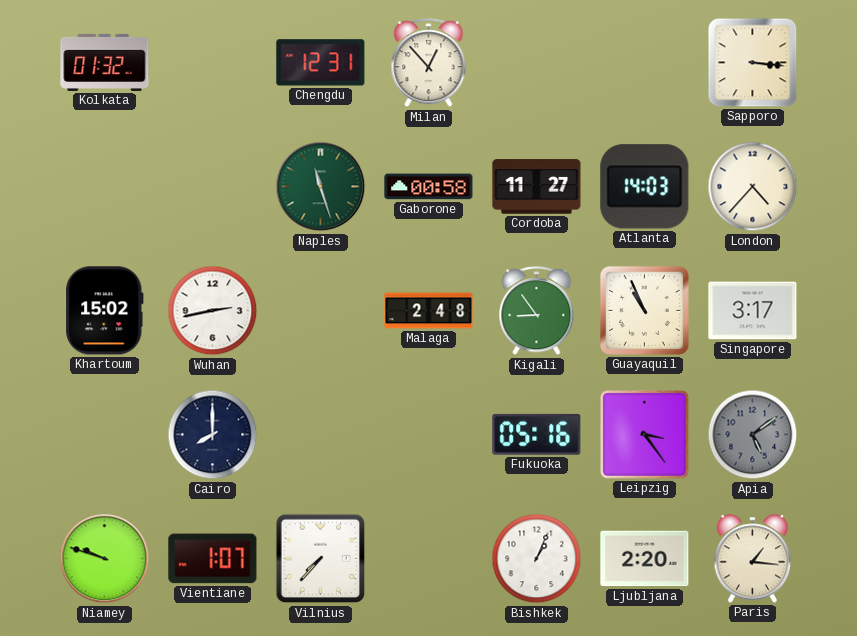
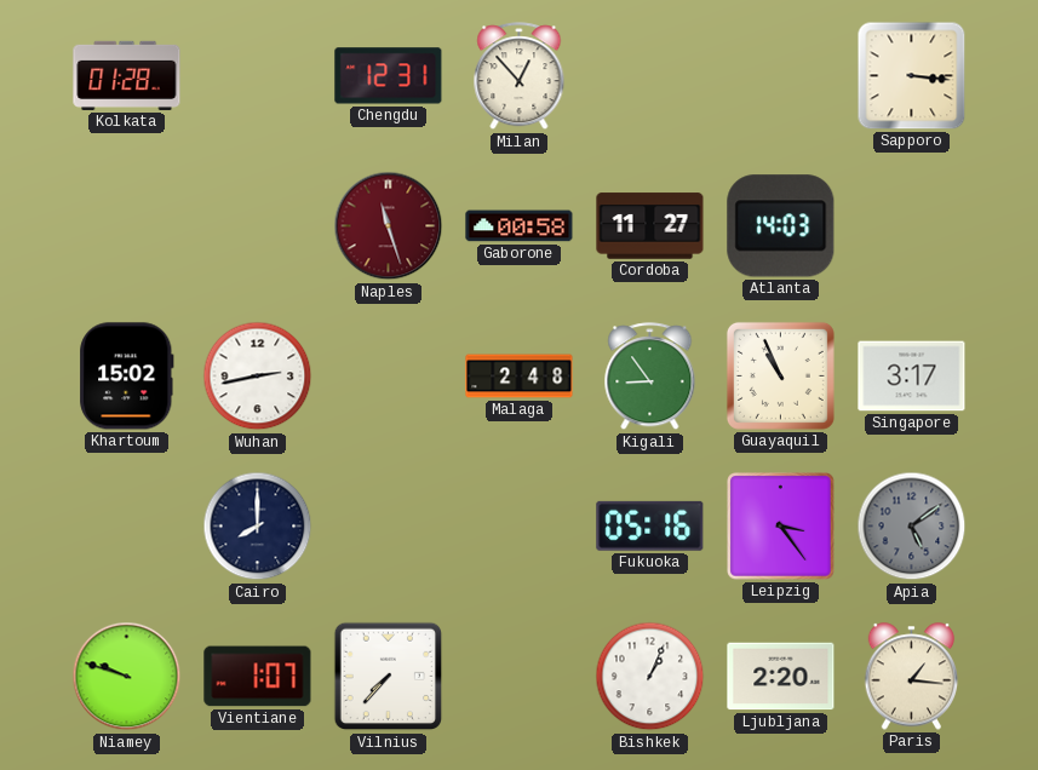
Kolkata: 01:32 -> 01:28 (127, 75)
Naples dial: green -> burgundy (389, 226)
London: 4:37 -> none (753, 187)
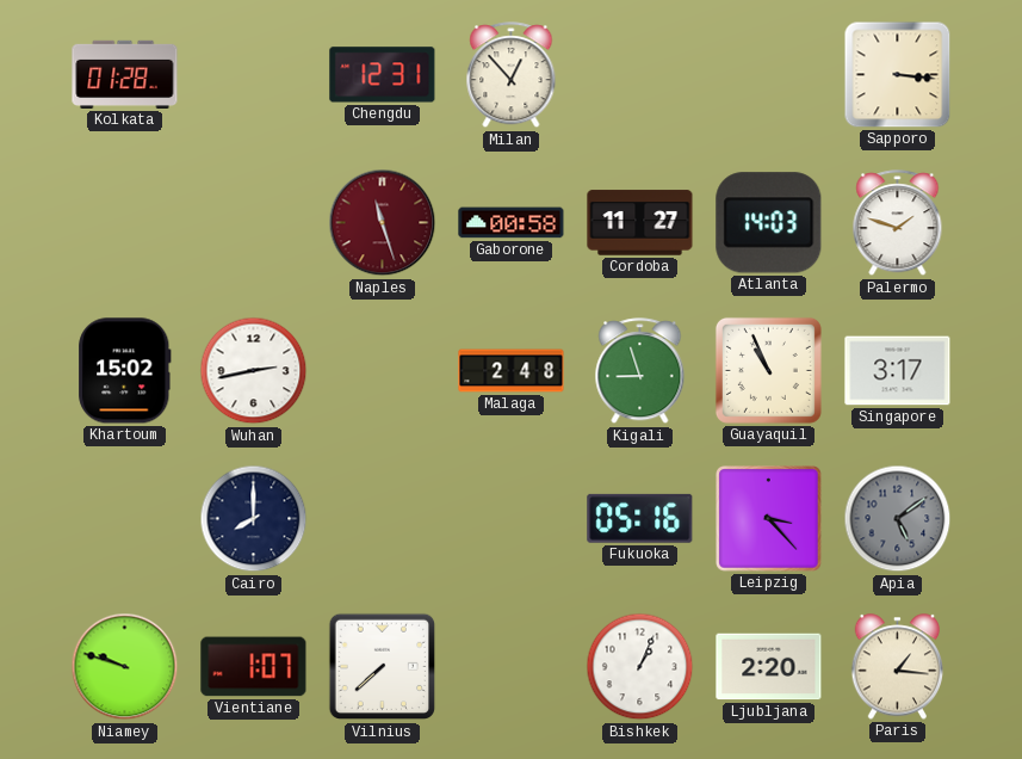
Palermo: none -> 1:48 (898, 223)
Kigali: 8:54 -> 8:57 (640, 371)
Leipzig: 3:24 -> 3:23 (769, 519)
Vilnius: 7:37 -> 7:38 (383, 667)
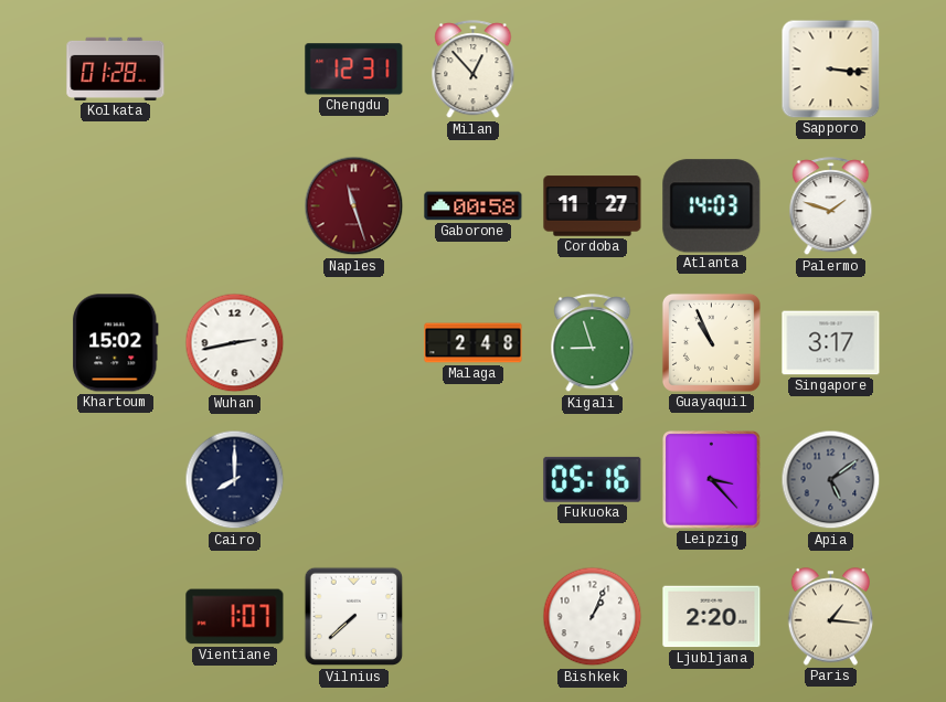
Niamey: 9:48 -> none (125, 667)
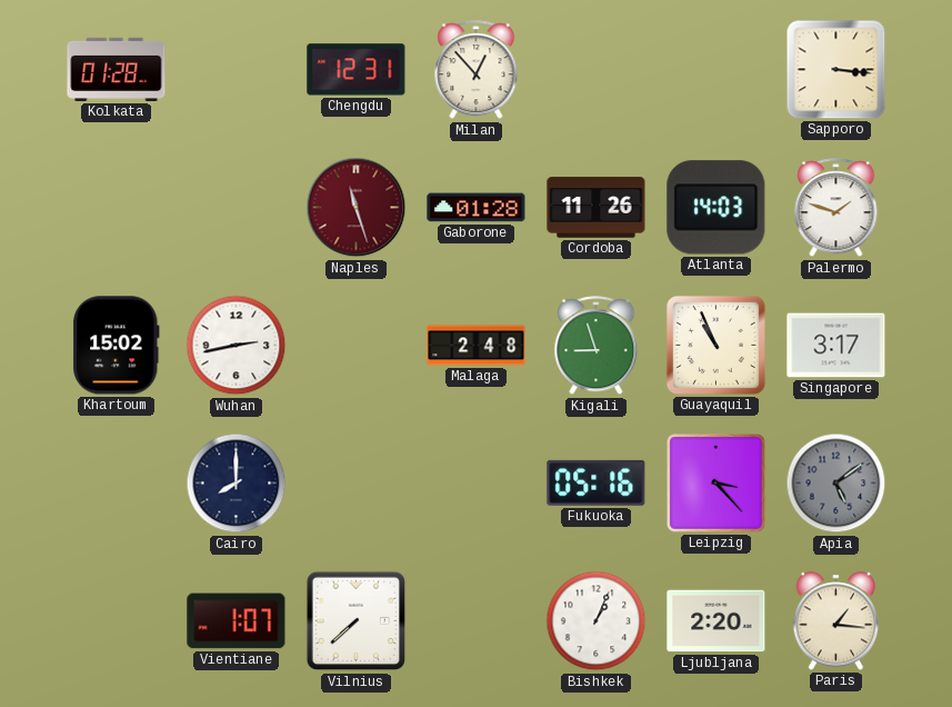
Gaborone: 00:58 -> 01:28 (477, 208)
Cordoba: 11:27 -> 11:26 (597, 208)
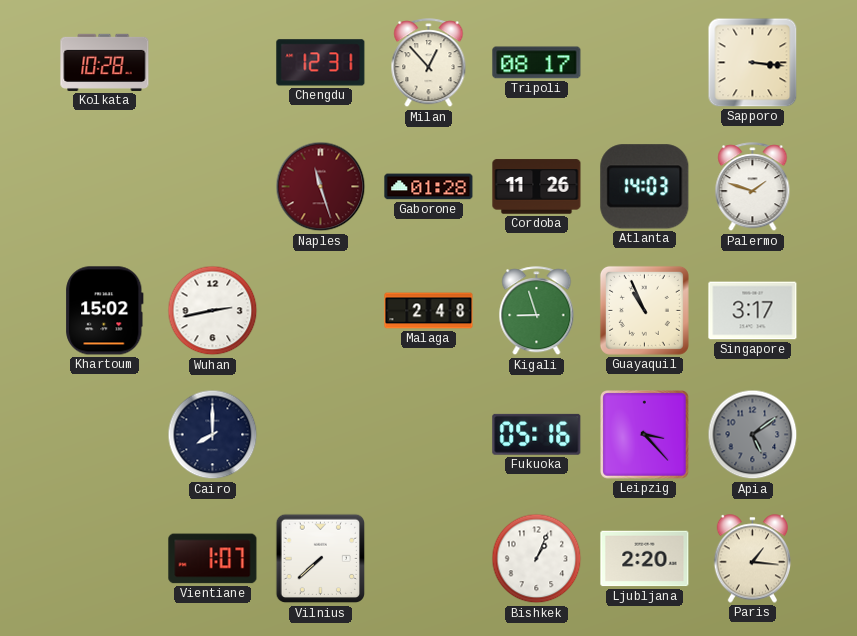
Kolkata: 01:28 -> 10:28 (105, 62)
Tripoli: none -> 08:17 (537, 63)
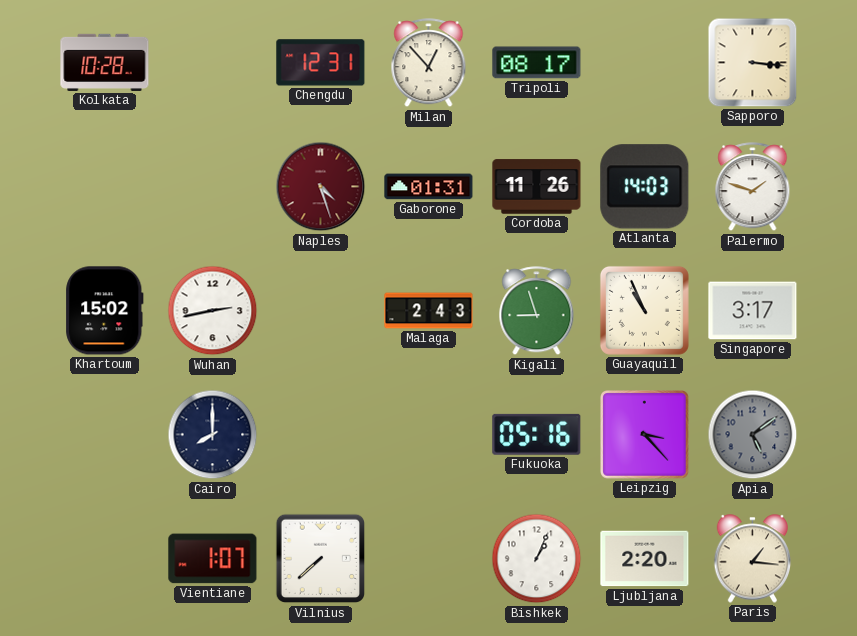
Naples: 11:27 -> 4:27 (321, 187)
Gaborone: 01:28 -> 01:31 (429, 187)
Malaga: 2:48 -> 2:43 (429, 311)
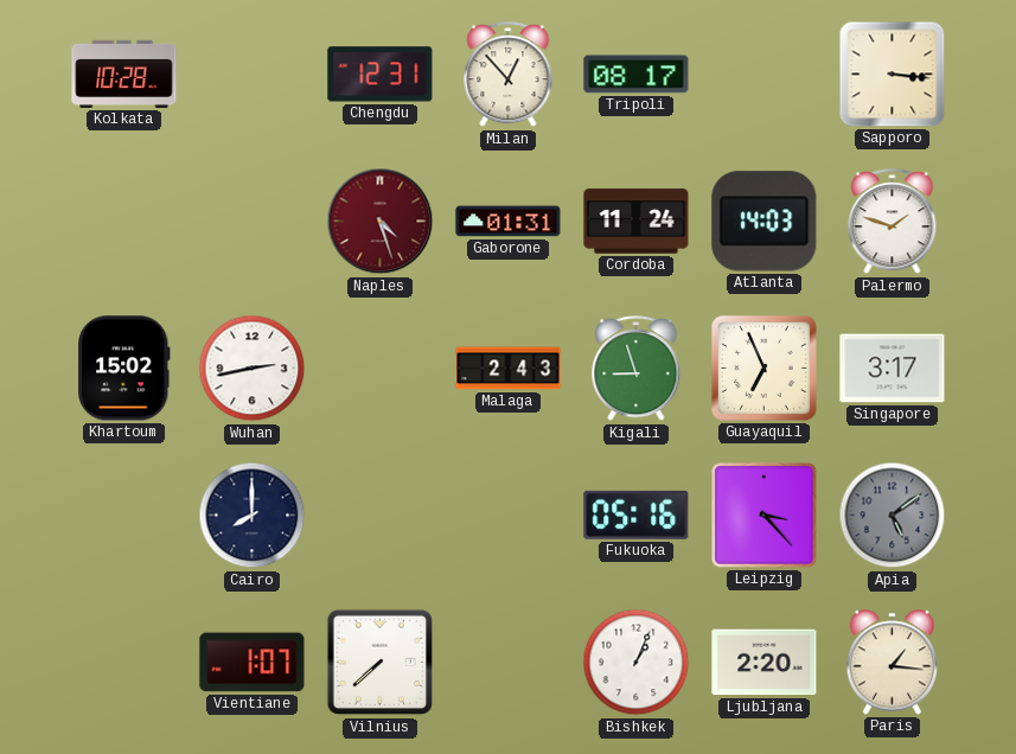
Cordoba: 11:26 -> 11:24 (637, 222)
Guayaquil: 10:56 -> 6:56 (763, 368)
